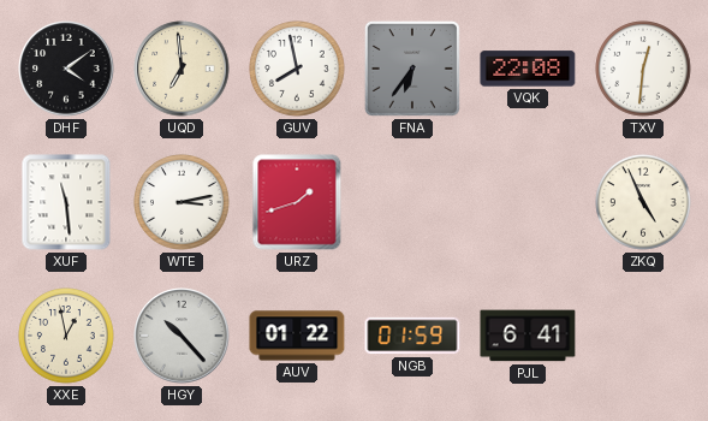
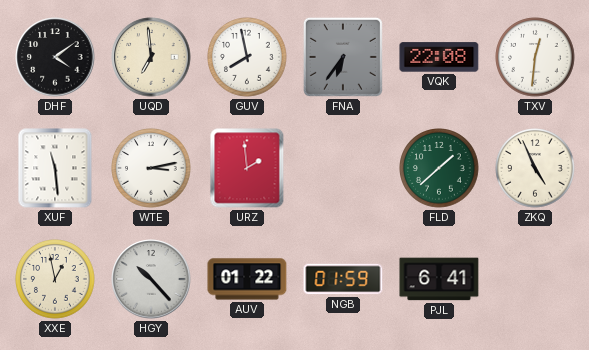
URZ: 1:42 -> 1:59 (247, 168)
FLD: none -> 1:38 (439, 168)
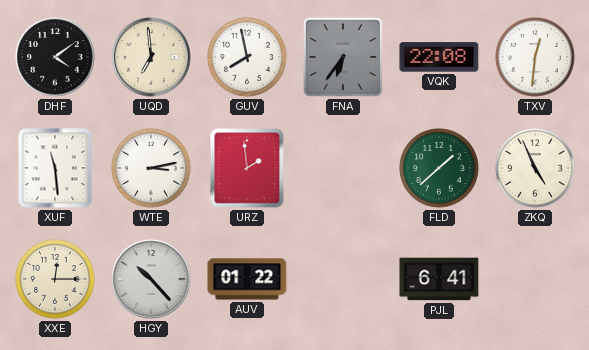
XXE: 12:58 -> 12:15 (55, 279)
NGB: 01:59 -> none (343, 279)
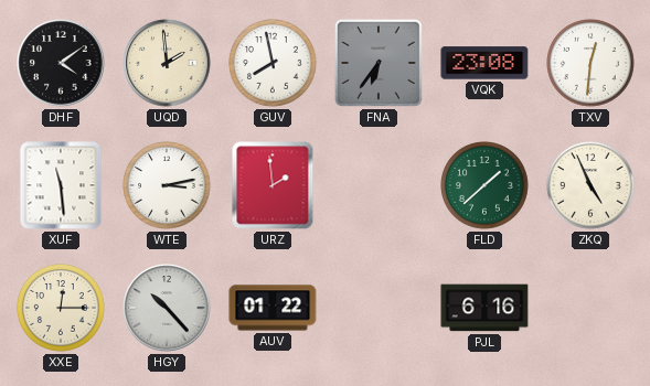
UQD: 6:59 -> 1:59 (167, 63)
VQK: 22:08 -> 23:08 (484, 63)
PJL: 6:41 -> 6:16 (484, 308)
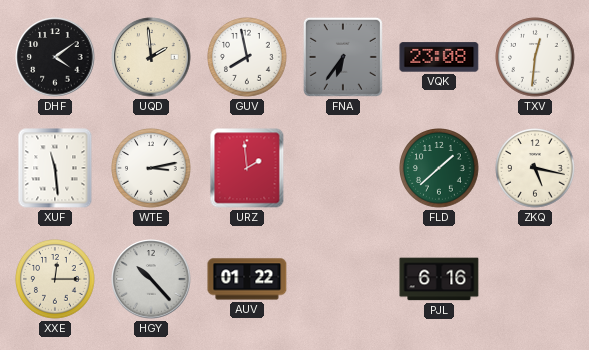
ZKQ: 4:56 -> 5:17 (535, 168)
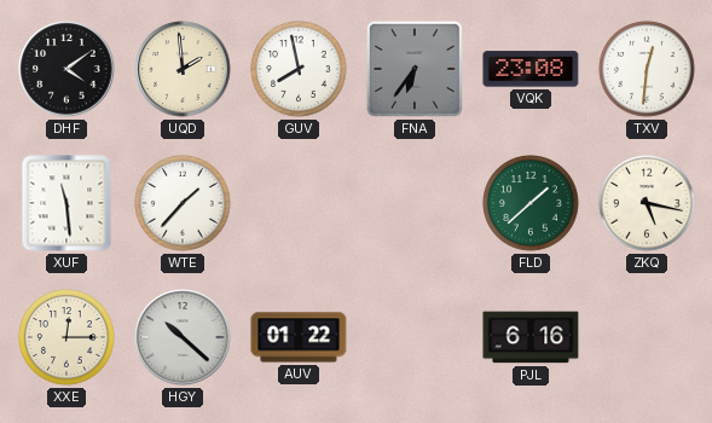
WTE: 3:13 -> 1:37 (183, 203)
URZ: 1:59 -> none (247, 168)
HGY: 10:23 -> 10:22 (183, 337)
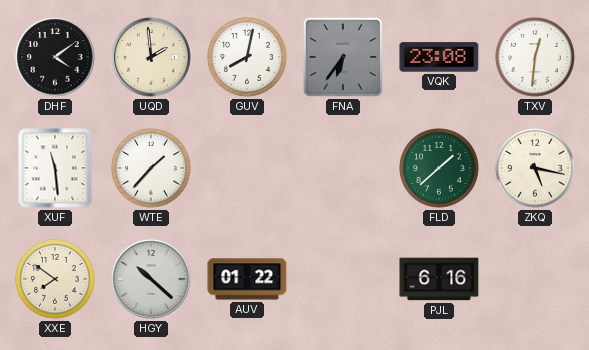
GUV: 7:58 -> 8:02 (247, 57)
XXE: 12:15 -> 7:51 (55, 279)
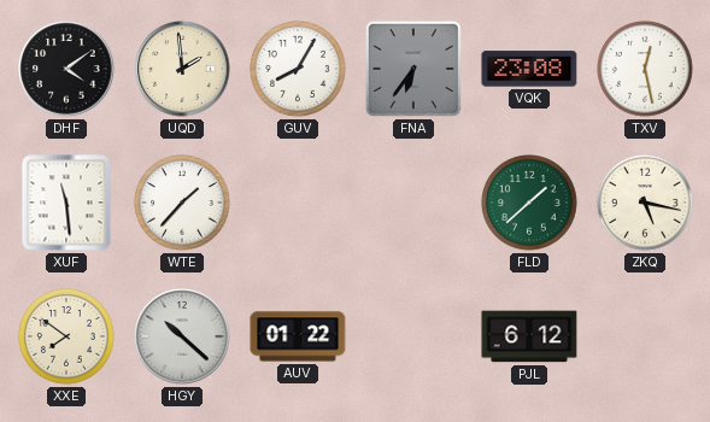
GUV: 8:02 -> 8:05 (298, 69)
TXV: 12:31 -> 12:28 (645, 69)
PJL: 6:16 -> 6:12 (529, 336)
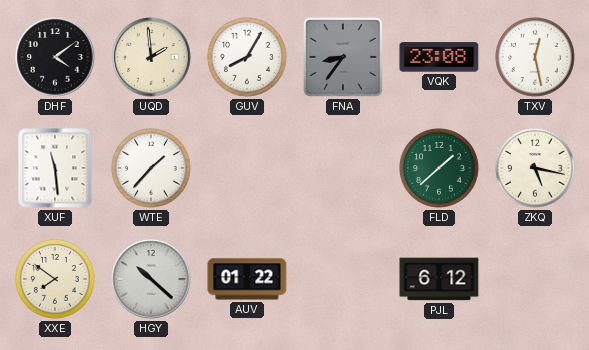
FNA: 6:36 -> 8:36 (343, 57)
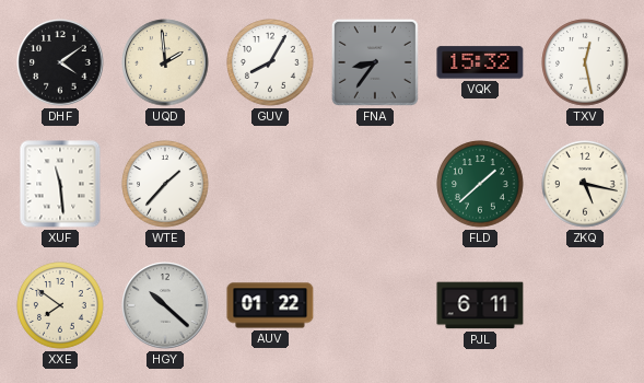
VQK: 23:08 -> 15:32 (480, 62)
PJL: 6:12 -> 6:11 (480, 305)
